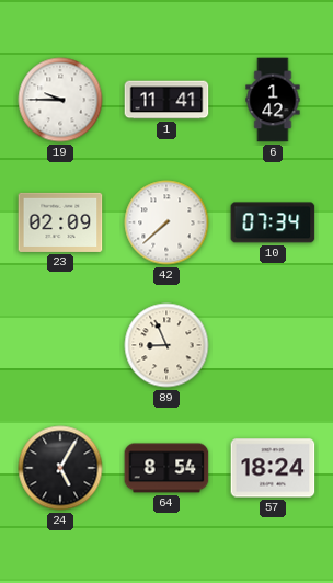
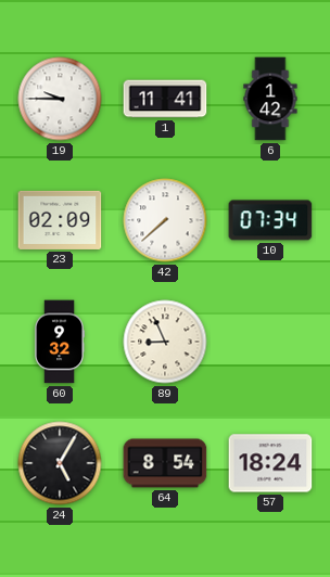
60: none -> 9:32 (61, 342)
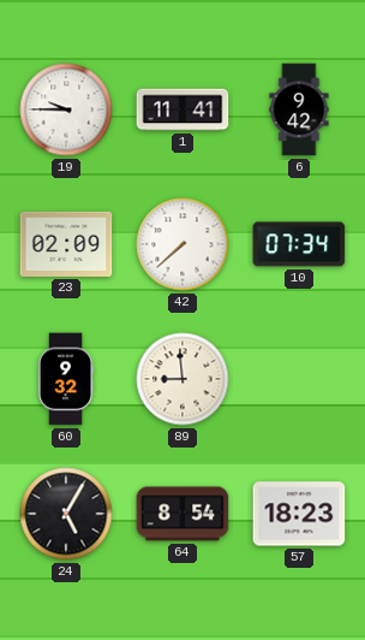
6: 1:42 -> 9:42 (299, 109)
89: 8:56 -> 8:59 (182, 379)
57: 18:24 -> 18:23 (299, 514)
